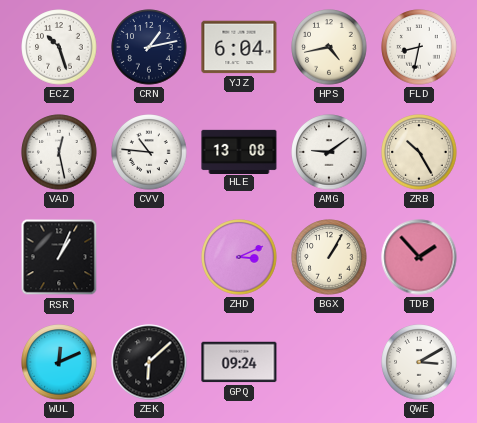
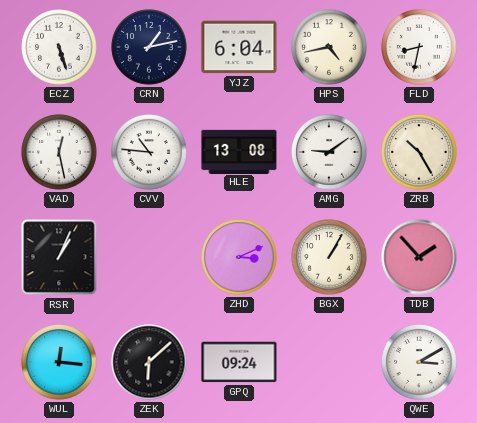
ECZ: 10:27 -> 5:27 (59, 47)
WUL: 12:11 -> 12:16 (59, 362)
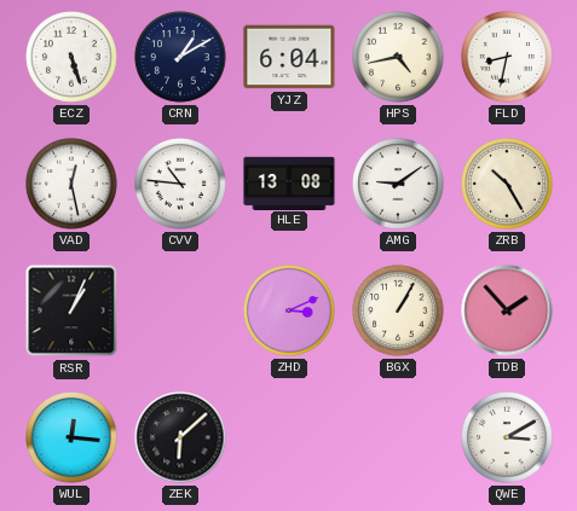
CRN: 1:13 -> 1:10 (180, 57)
GPQ: 09:24 -> none (239, 362)
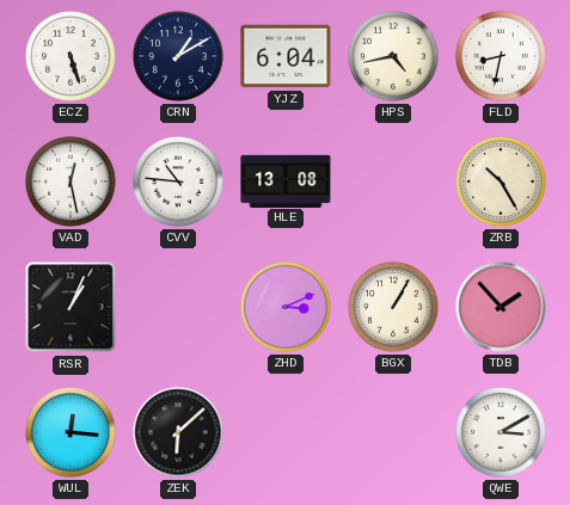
AMG: 9:09 -> none (398, 184)
